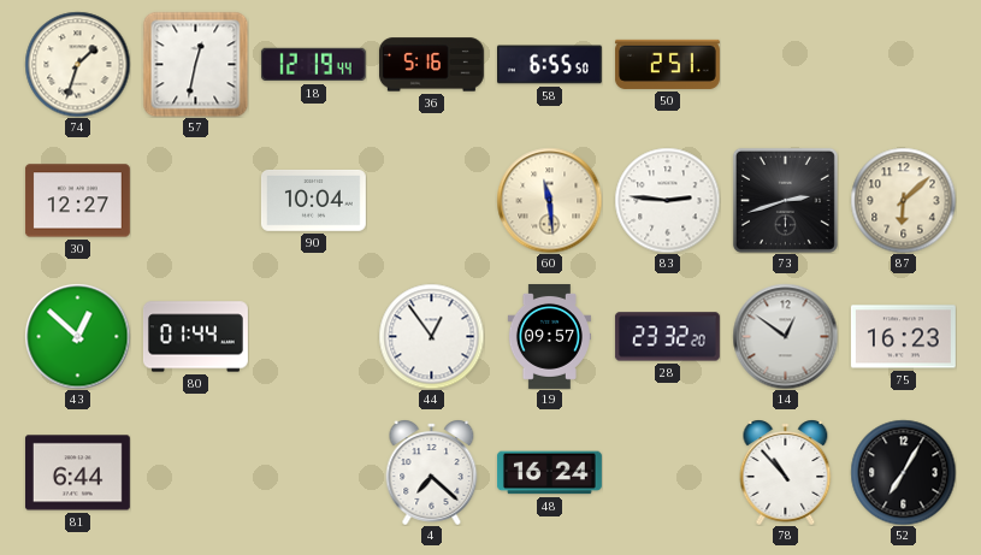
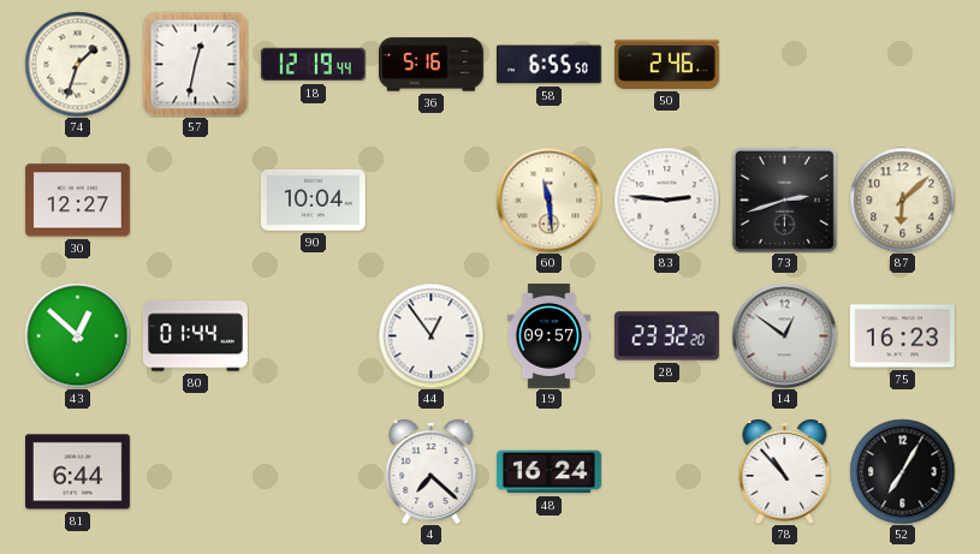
50: 2:51 -> 2:46 (666, 64)
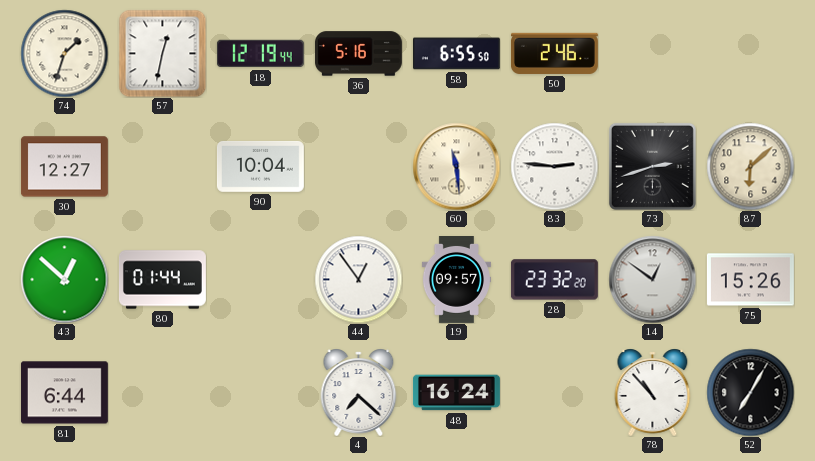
75: 16:23 -> 15:26 (750, 280)
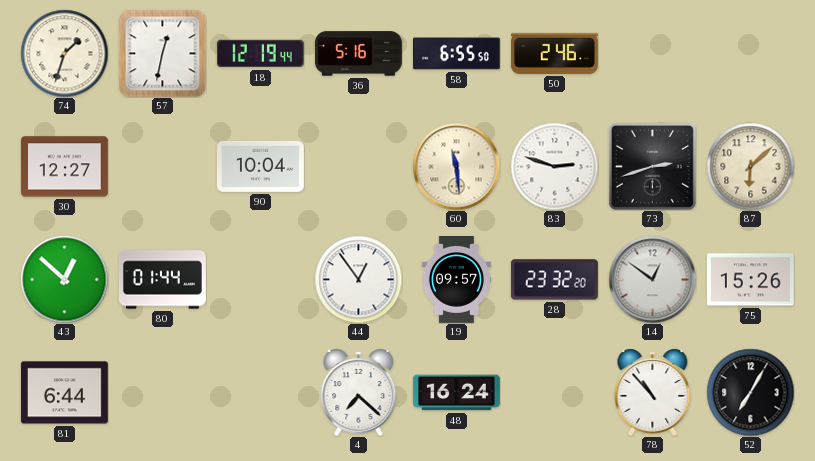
83: 2:46 -> 2:48 (554, 166)
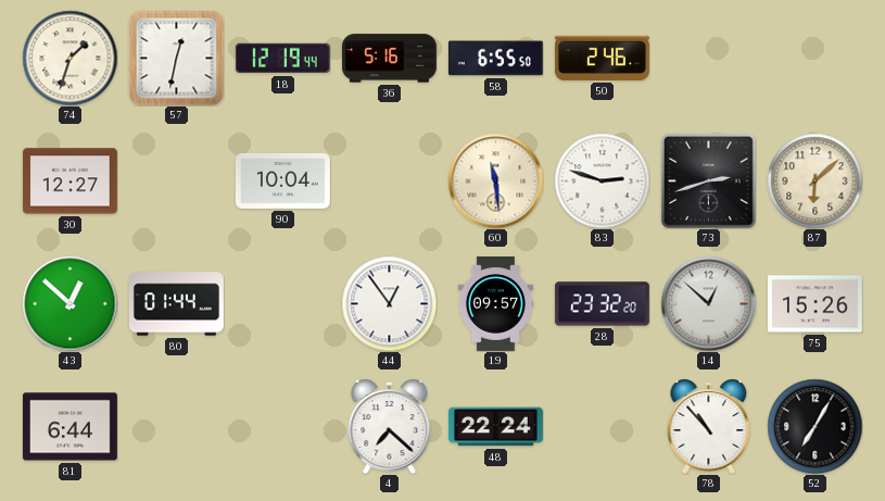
14: 12:51 -> 12:52 (708, 303)
48: 16:24 -> 22:24 (495, 427)
